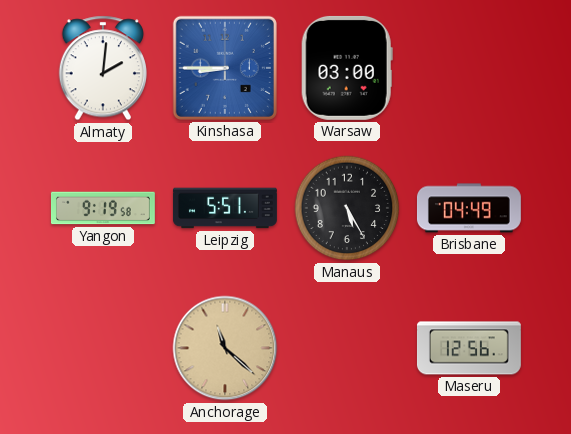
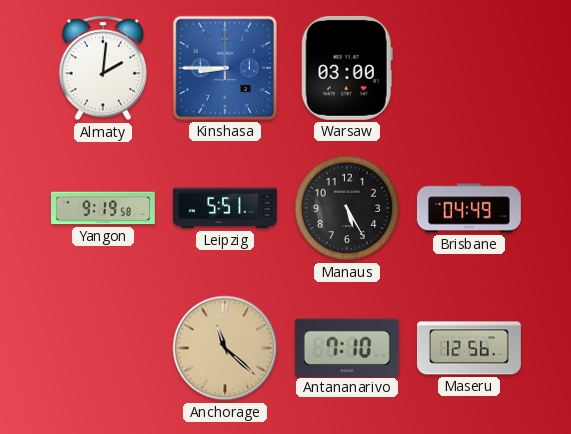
Antananarivo: none -> 7:10 (347, 347)
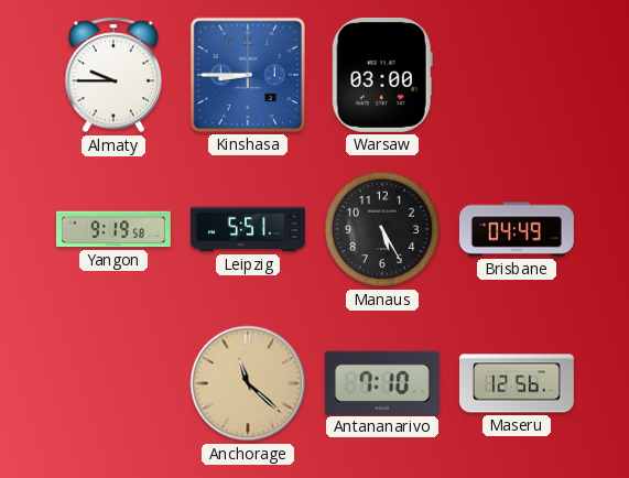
Almaty: 2:01 -> 9:45 (113, 75)
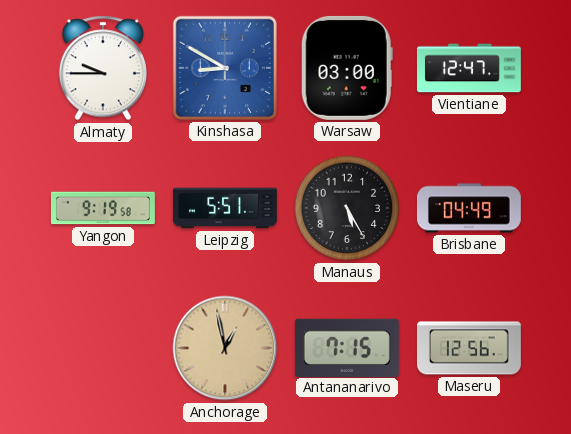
Kinshasa: 8:45 -> 8:50 (225, 68)
Vientiane: none -> 12:47 (469, 68)
Anchorage: 11:22 -> 12:58 (225, 348)
Antananarivo: 7:10 -> 7:15 (347, 347)
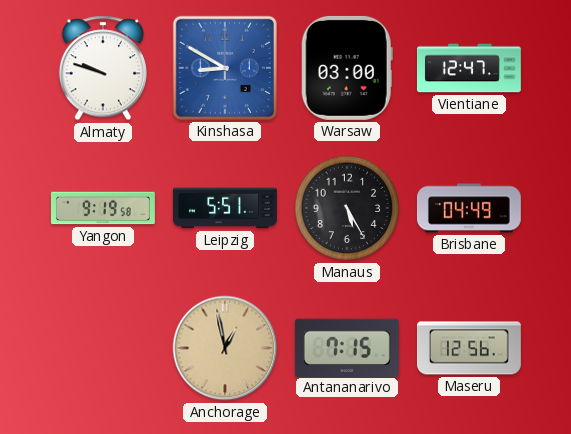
Almaty: 9:45 -> 9:48 (103, 68)
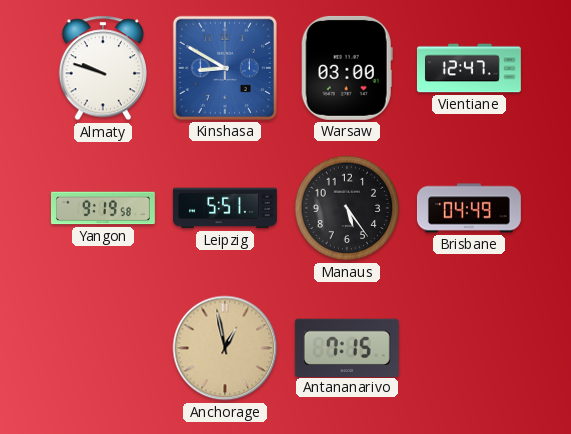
Manaus: 5:25 -> 5:24 (347, 208)
Maseru: 12:56 -> none (469, 348)
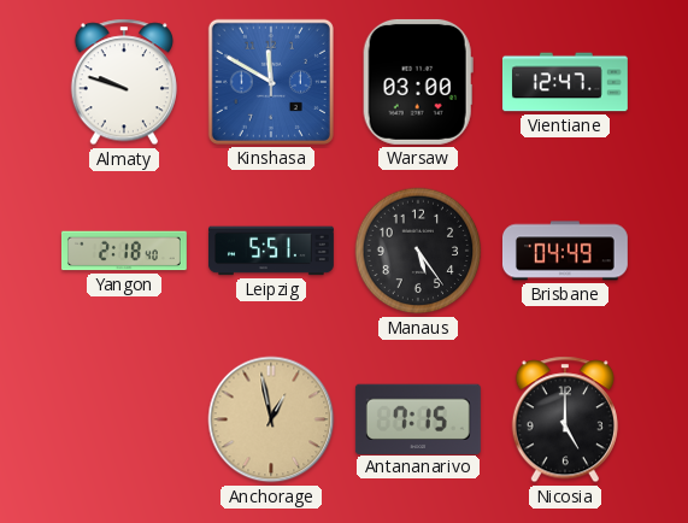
Kinshasa: 8:50 -> 11:50 (271, 82)
Yangon: 9:19 -> 2:18 (124, 251)
Nicosia: none -> 5:00 (565, 419)
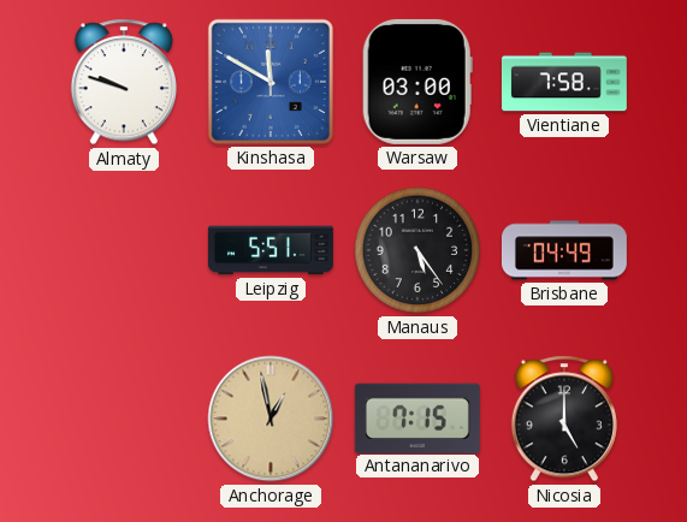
Vientiane: 12:47 -> 7:58 (564, 82)
Yangon: 2:18 -> none (124, 251)
